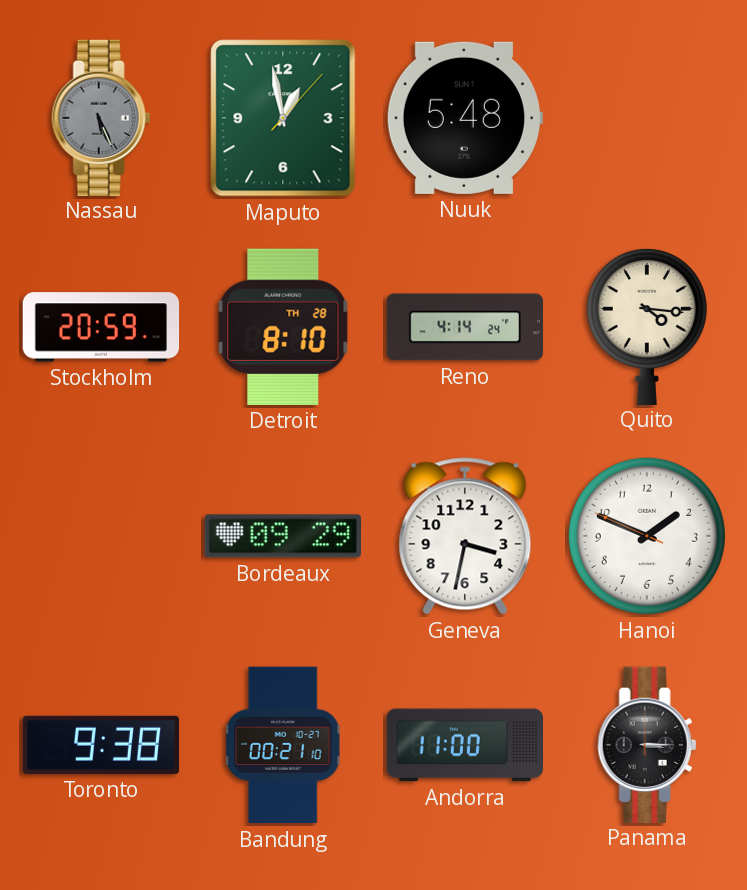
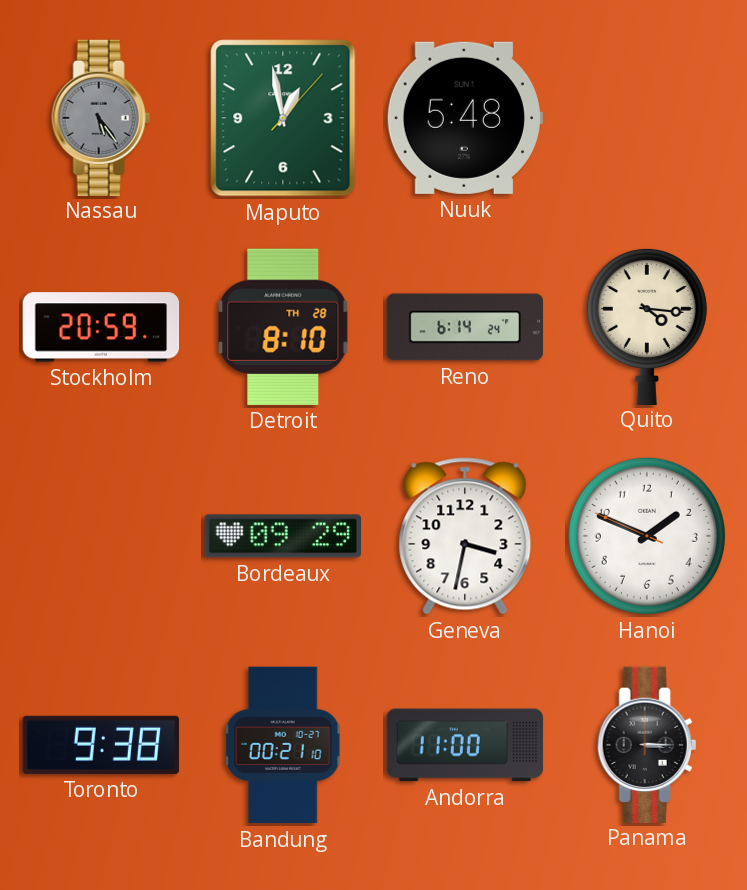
Nassau: 5:26 -> 5:24 (101, 117)
Reno: 4:14 -> 6:14 (465, 327)
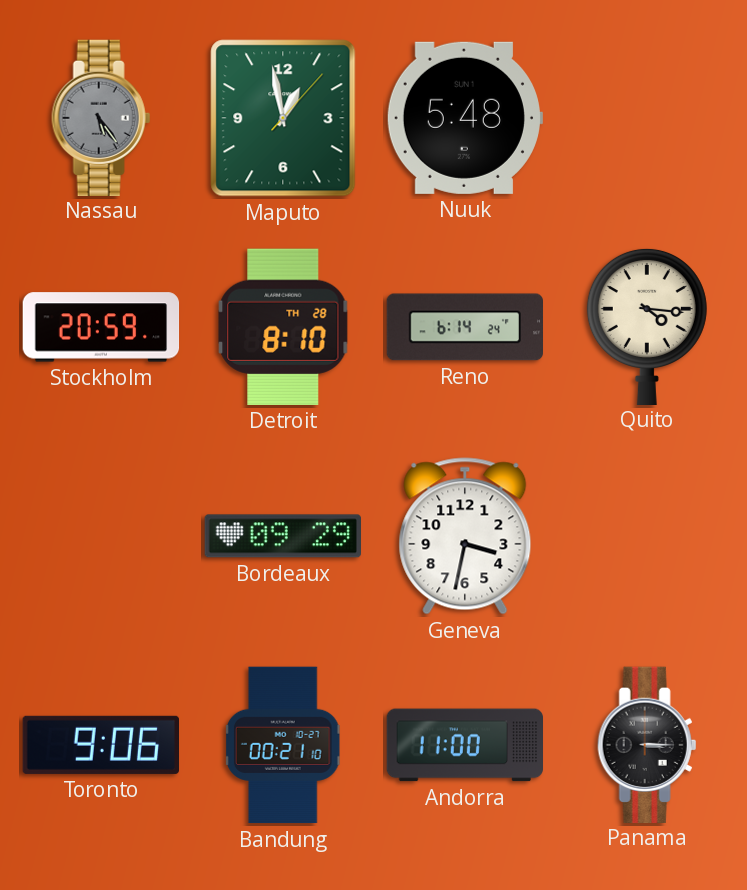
Hanoi: 1:48 -> none (647, 536)
Toronto: 9:38 -> 9:06 (100, 745)
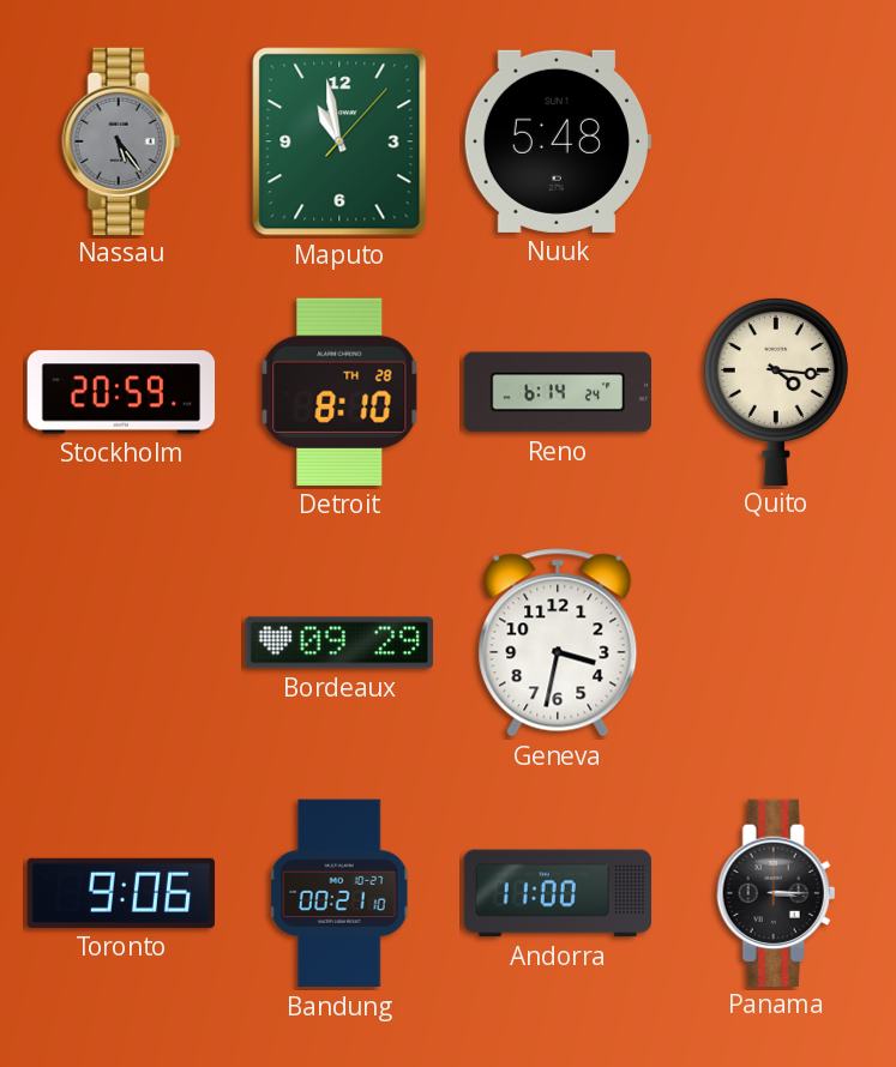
Maputo: 12:58 -> 10:58 (339, 141)
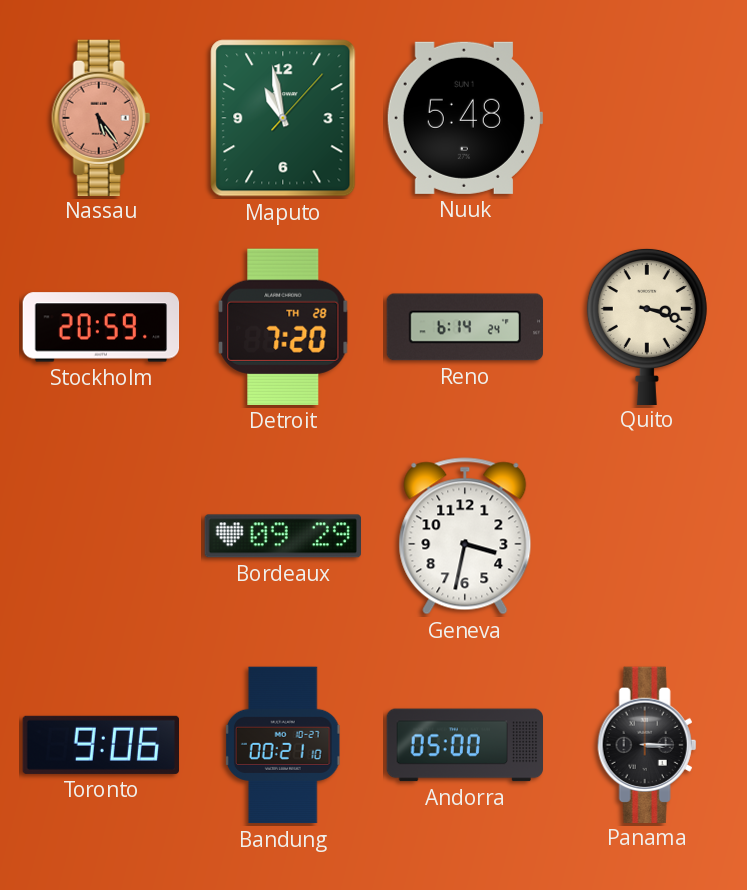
Nassau dial: grey -> salmon (101, 117)
Detroit: 8:10 -> 7:20 (283, 327)
Quito: 4:16 -> 3:18 (647, 326)
Andorra: 11:00 -> 05:00 (464, 745)
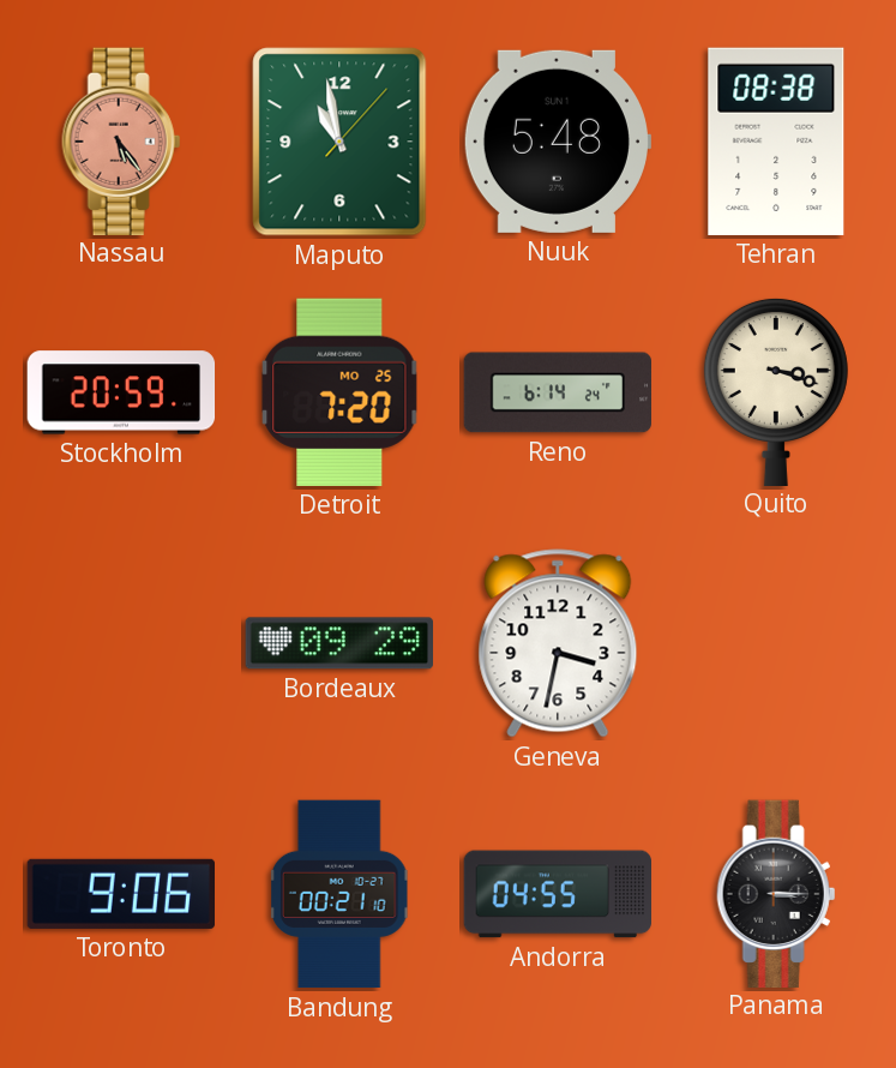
Tehran: none -> 08:38 (776, 142)
Detroit date: TH 28 -> MO 25 (339, 392)
Andorra: 05:00 -> 04:55 (557, 894)
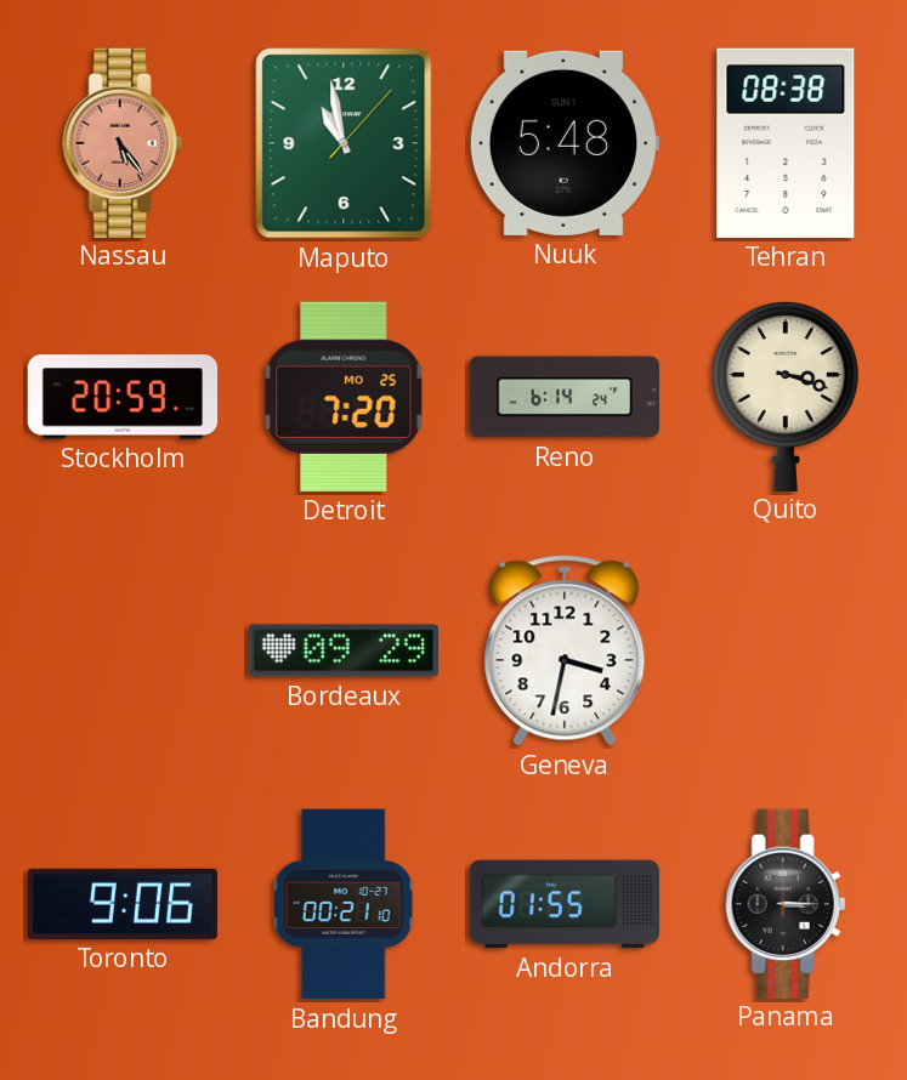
Andorra: 04:55 -> 01:55 (563, 904)
